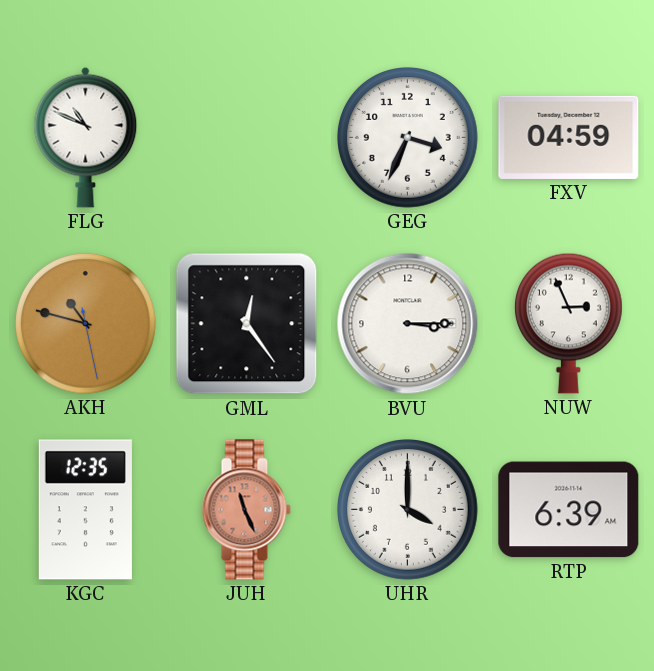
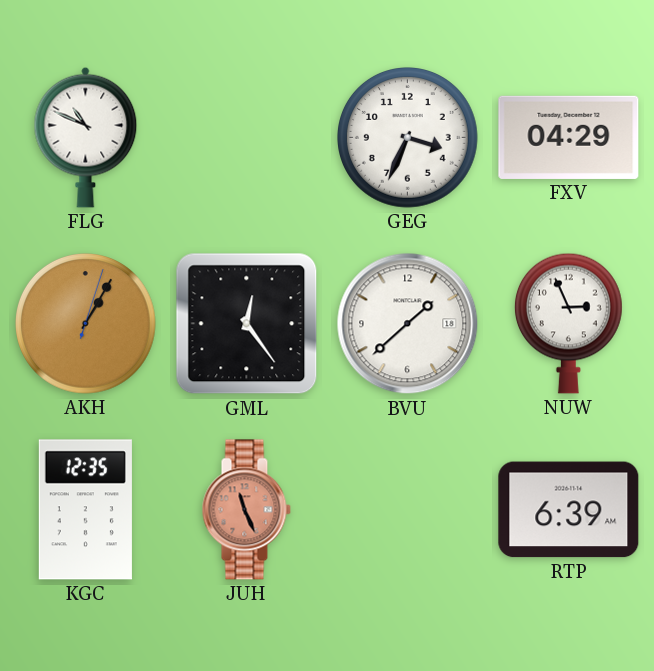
FXV: 04:59 -> 04:29 (569, 137)
AKH: 10:47 -> 1:05 (86, 324)
BVU: 3:15 -> 1:38 (408, 324)
UHR: 4:00 -> none (408, 510)
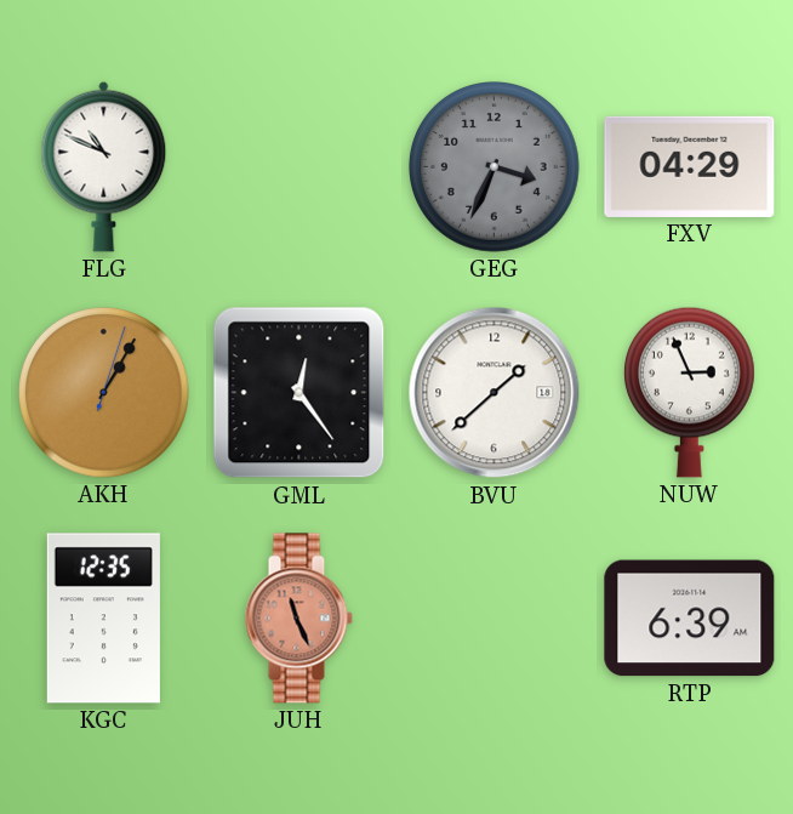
GEG dial: white -> grey (495, 167)
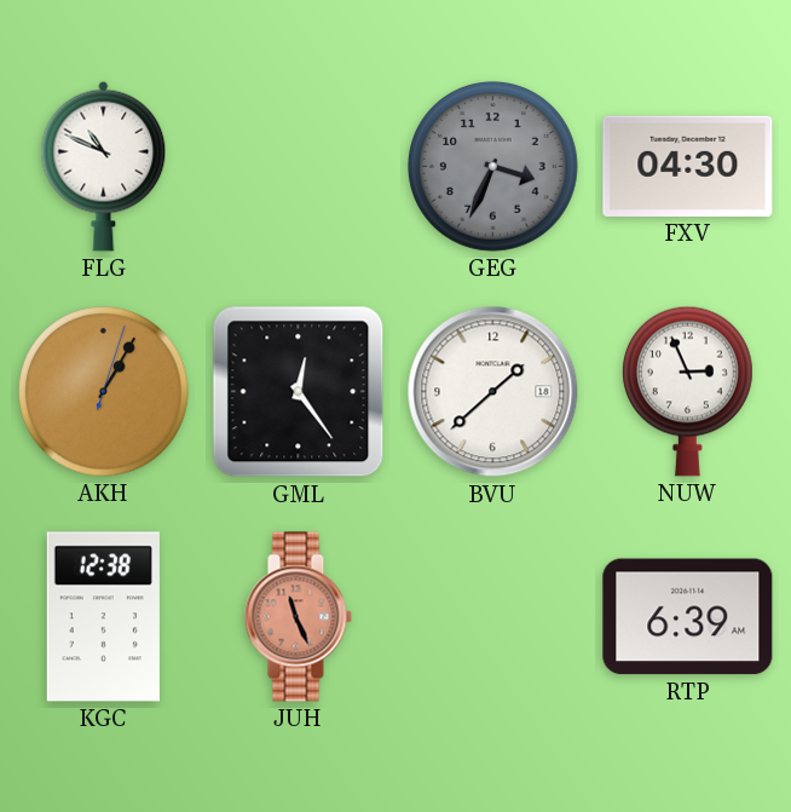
FXV: 04:29 -> 04:30 (688, 166)
KGC: 12:35 -> 12:38 (103, 617)
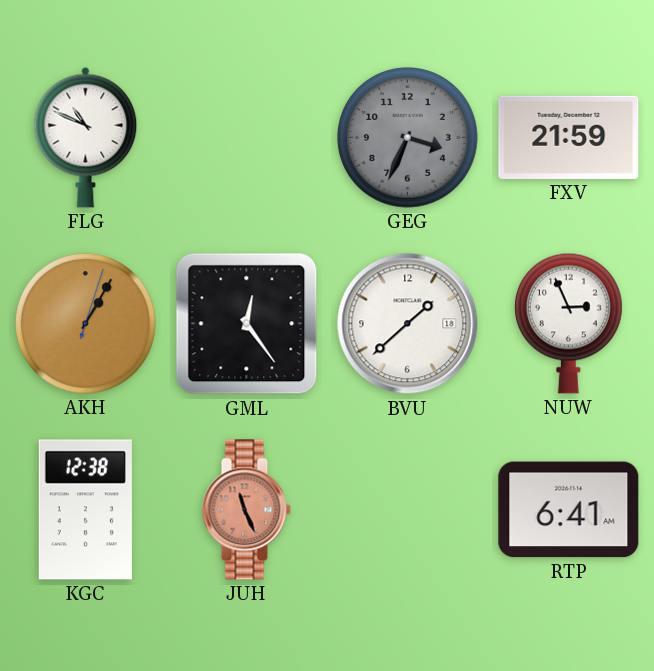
FXV: 04:30 -> 21:59 (569, 137)
RTP: 6:39 -> 6:41 (569, 510)
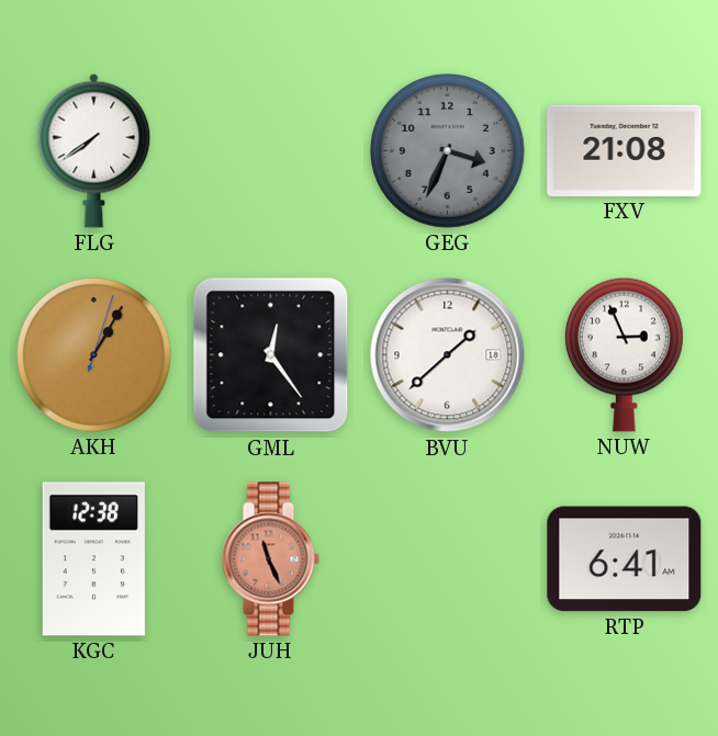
FLG: 10:49 -> 7:39 (94, 150)
FXV: 21:59 -> 21:08 (625, 150)
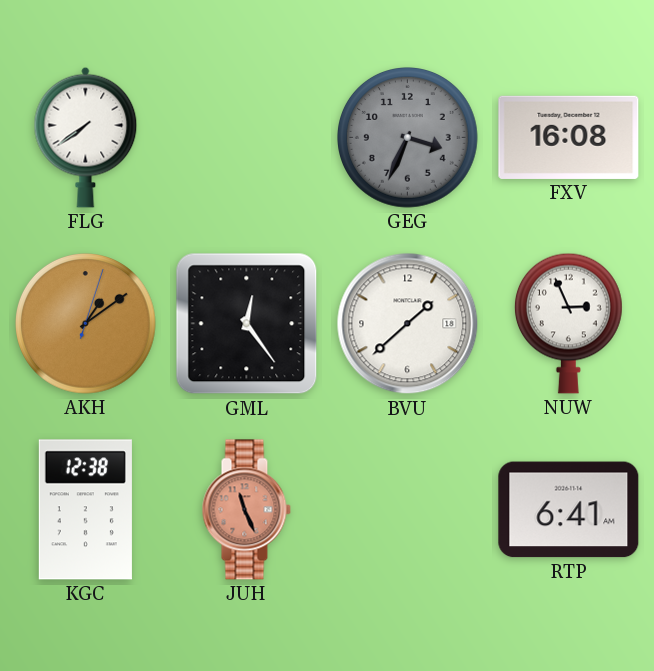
FXV: 21:08 -> 16:08 (569, 137)
AKH: 1:05 -> 1:09 (86, 324)
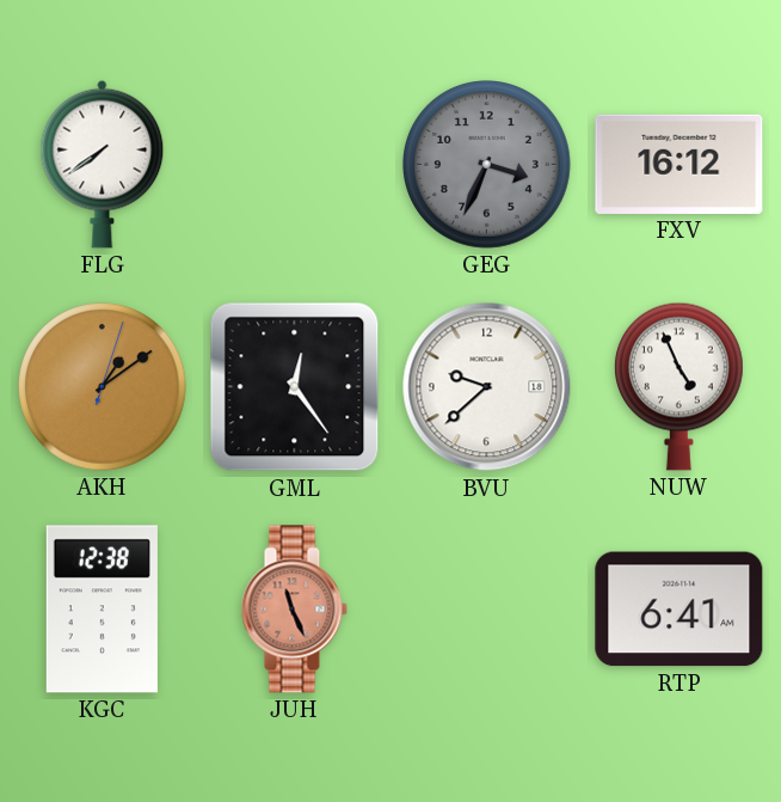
FXV: 16:08 -> 16:12 (679, 164)
BVU: 1:38 -> 9:38 (487, 387)
NUW: 2:56 -> 4:56 (678, 386)
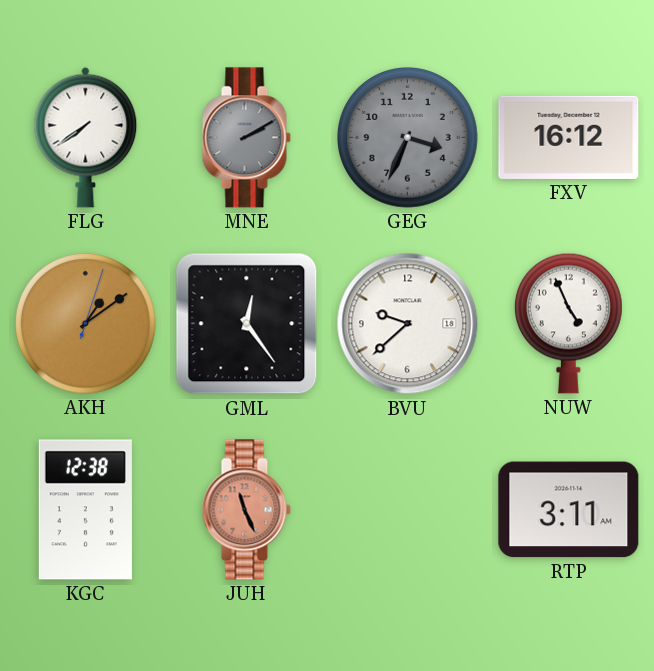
MNE: none -> 2:10 (246, 138)
RTP: 6:41 -> 3:11 (569, 510)
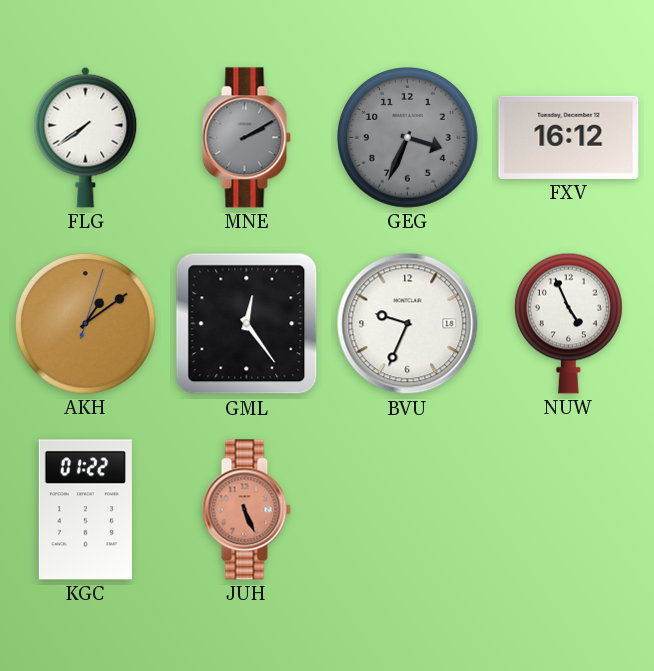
BVU: 9:38 -> 9:34 (408, 324)
KGC: 12:38 -> 01:22 (85, 510)
JUH: 11:26 -> 5:26 (246, 510)
RTP: 3:11 -> none (569, 510)
